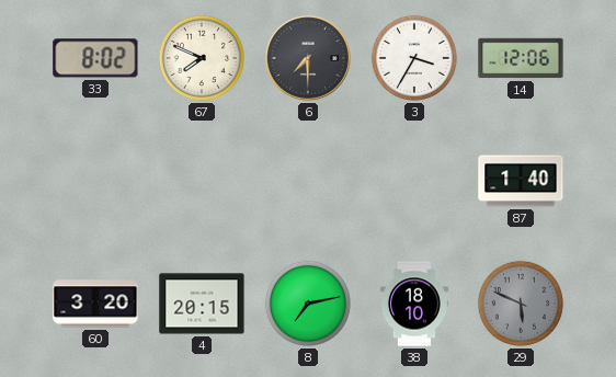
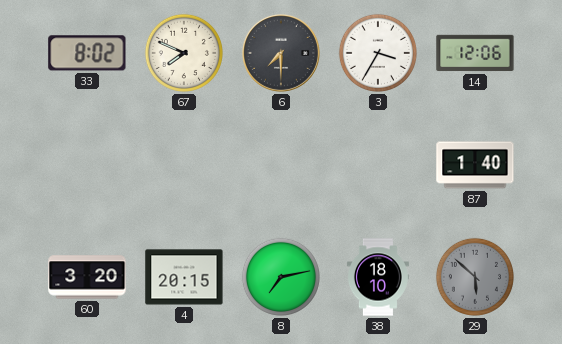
29: 5:49 -> 5:52 (475, 277)
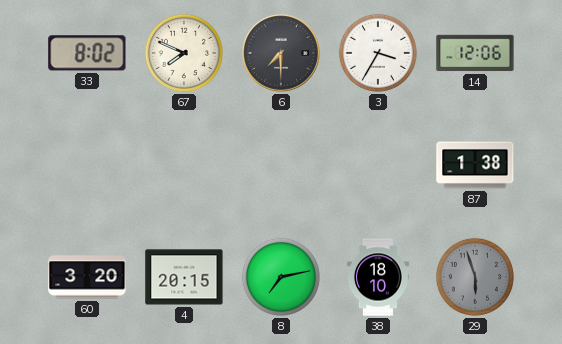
87: 1:40 -> 1:38 (475, 165)
29: 5:52 -> 5:57 (475, 277)
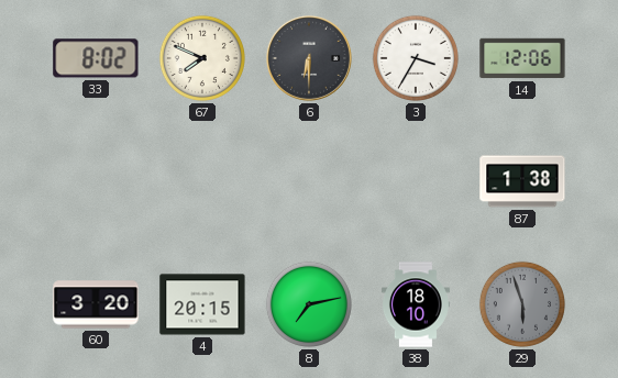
6: 7:30 -> 6:30 (309, 58)
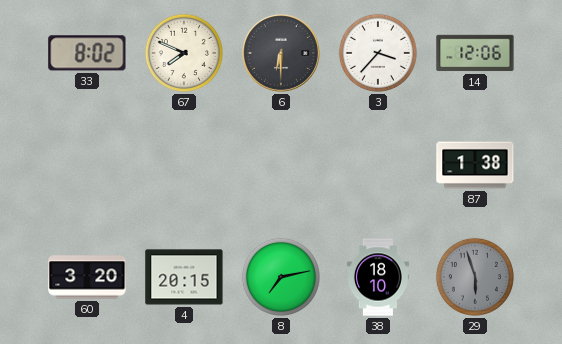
3: 3:35 -> 3:37 (378, 53)
